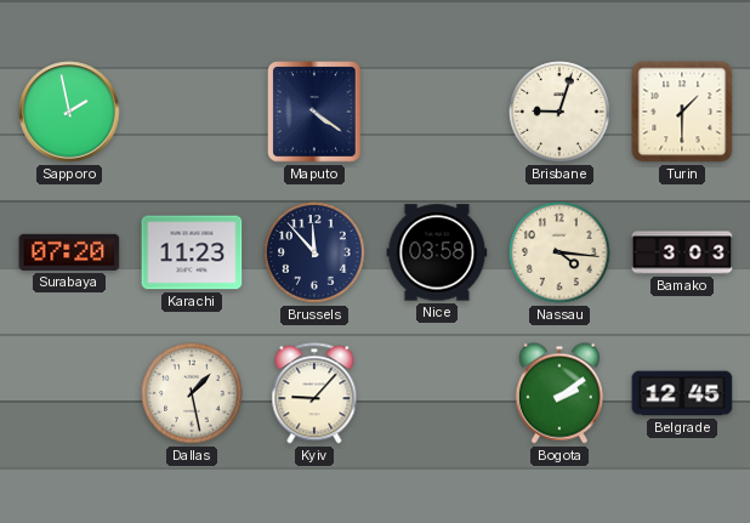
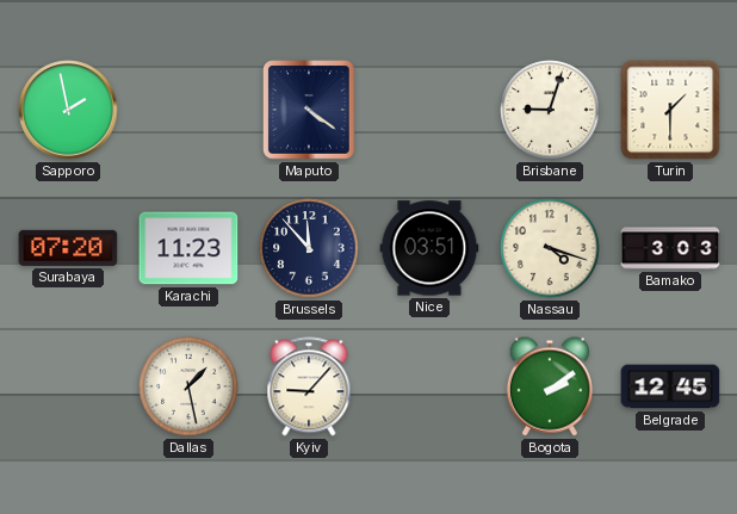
Nice: 03:58 -> 03:51 (429, 248)
Nassau: 4:16 -> 4:18 (550, 248)
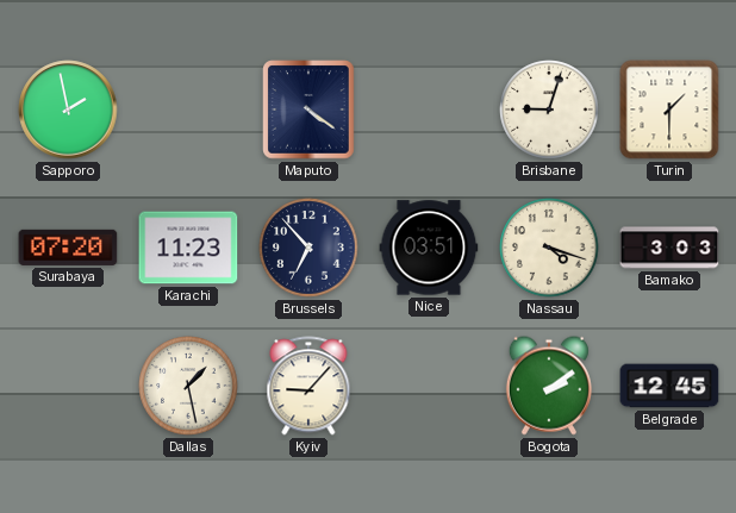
Brussels: 11:53 -> 6:53 (308, 248)
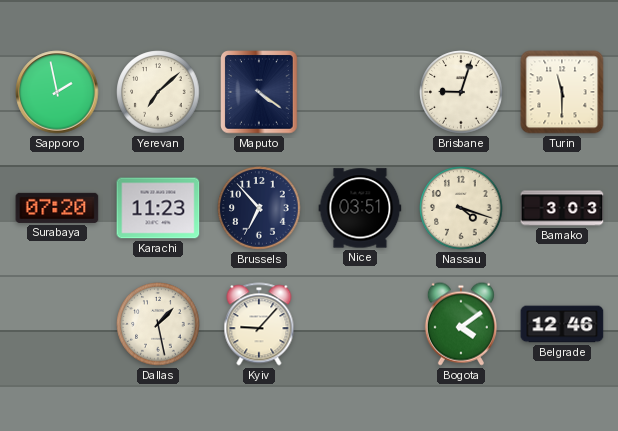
Yerevan: none -> 7:08 (158, 92)
Turin: 1:30 -> 11:30 (562, 92)
Bogota: 2:09 -> 4:09 (461, 324)
Belgrade: 12:45 -> 12:46 (562, 324)
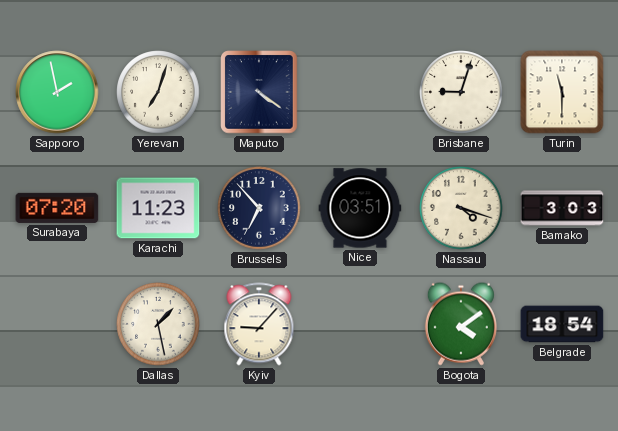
Yerevan: 7:08 -> 7:03 (158, 92)
Belgrade: 12:46 -> 18:54 (562, 324)
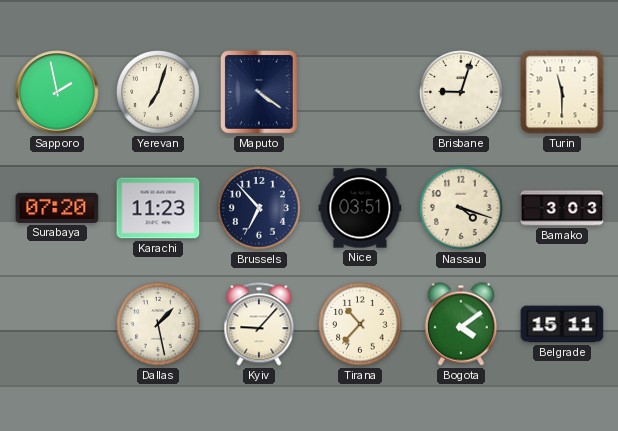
Tirana: none -> 10:37 (360, 324)
Belgrade: 18:54 -> 15:11 (562, 324)
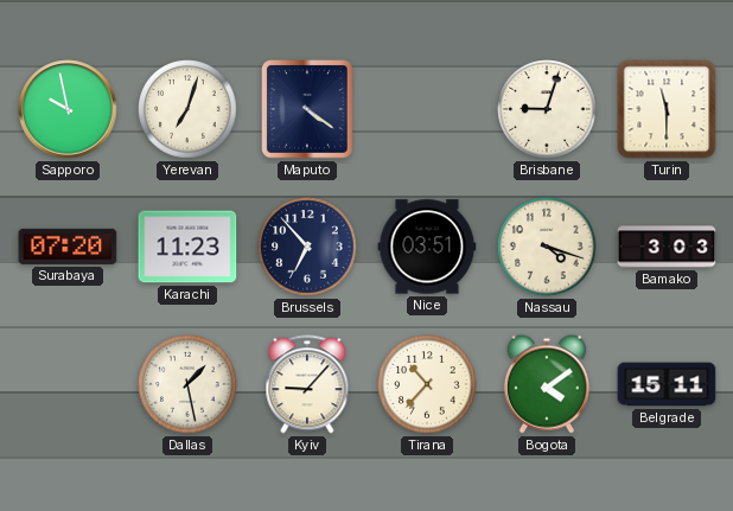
Sapporo: 1:58 -> 9:58 (68, 109)
